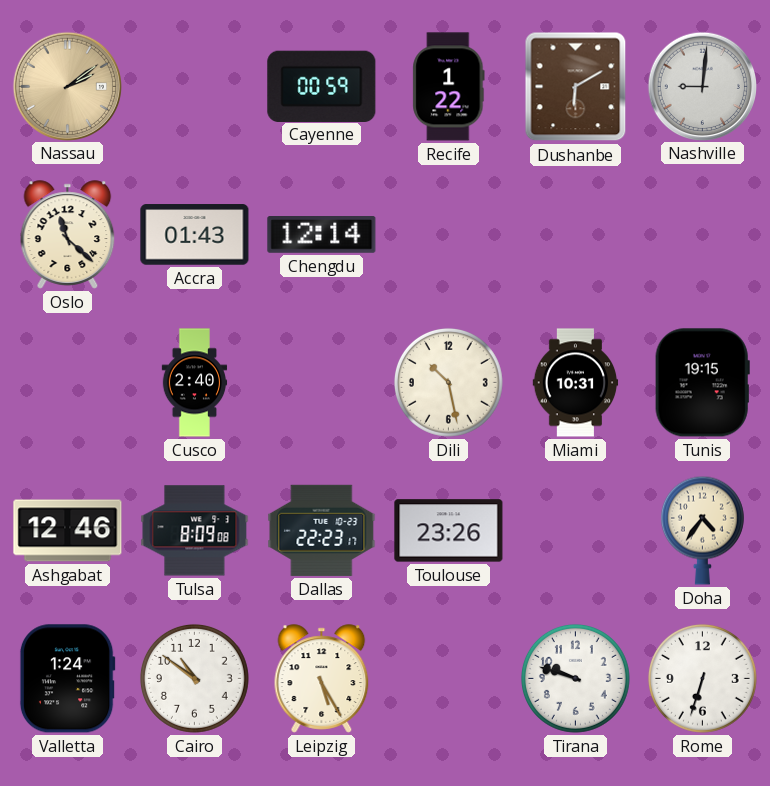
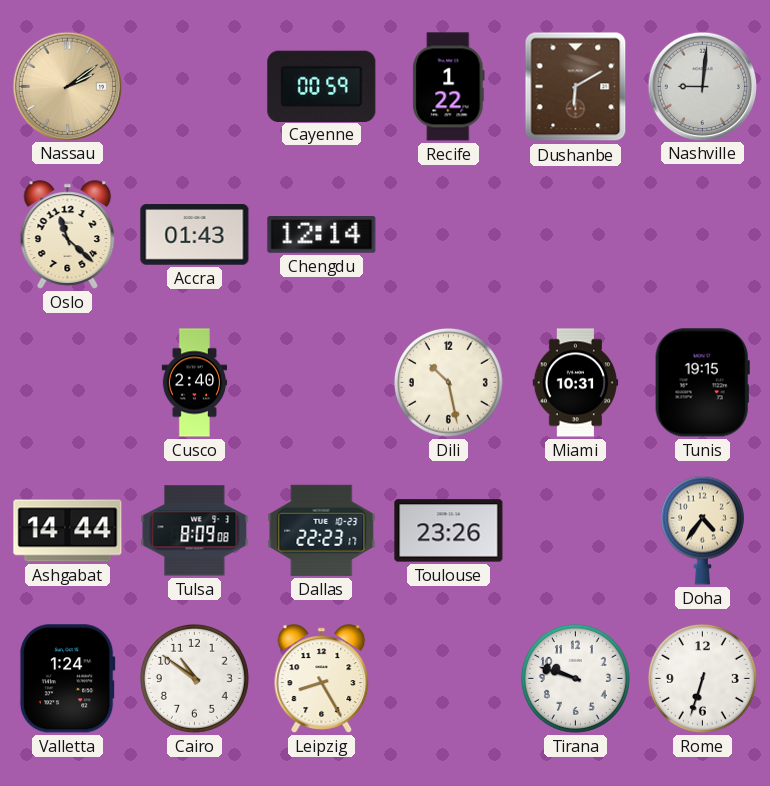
Ashgabat: 12:46 -> 14:44 (68, 531)
Leipzig: 5:25 -> 8:25 (322, 679)
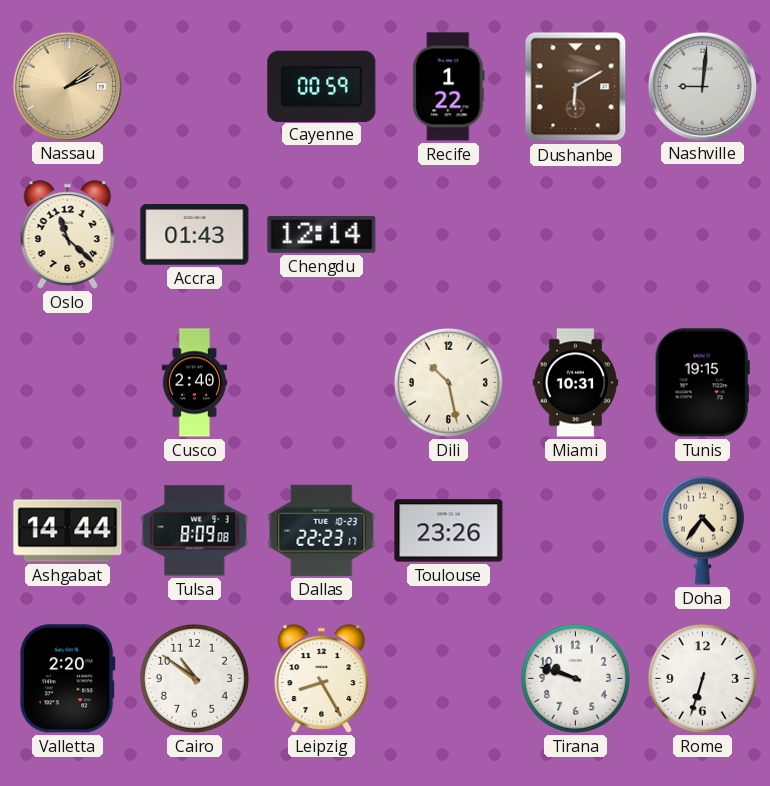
Valletta: 1:24 -> 2:20 (67, 679)
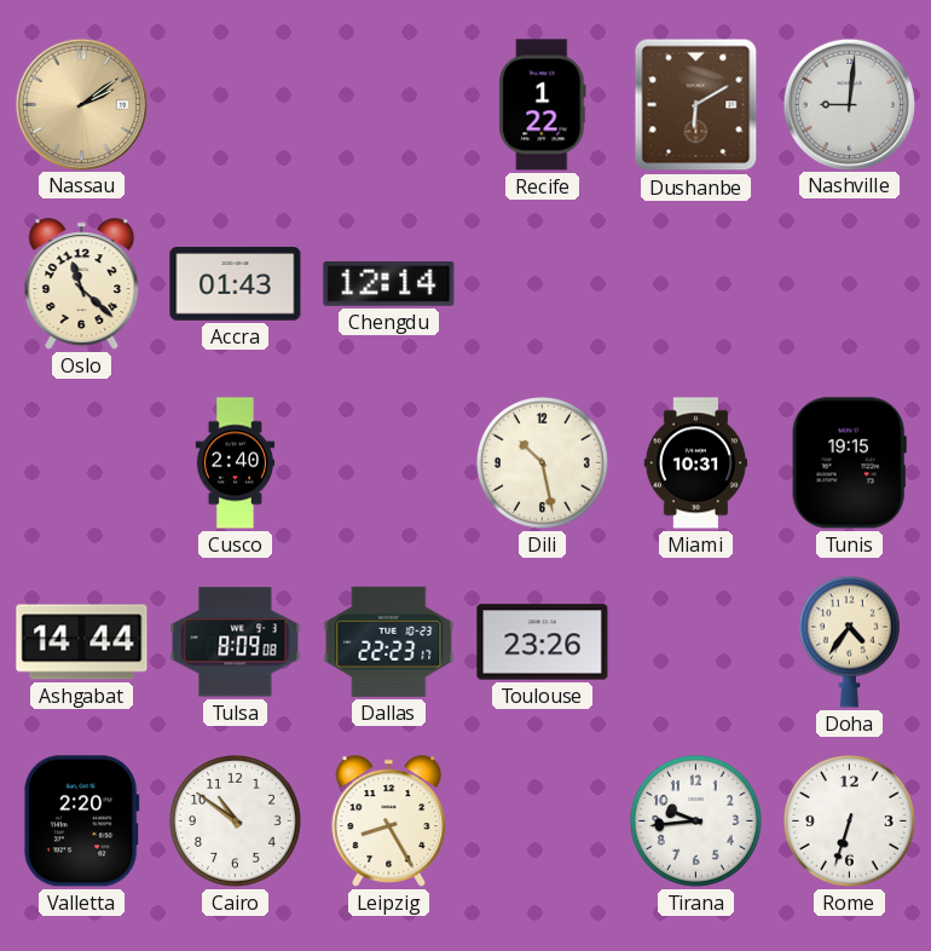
Cayenne: 00:59 -> none (322, 86)
Tirana: 9:48 -> 9:44 (695, 820)
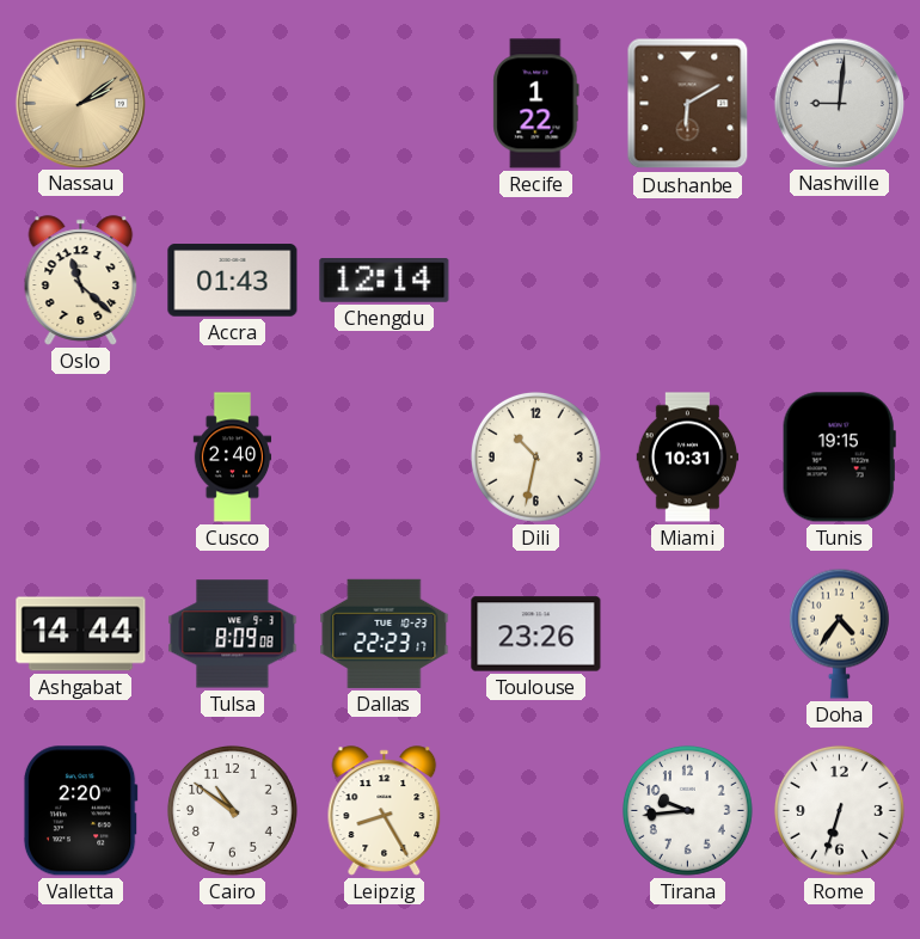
Dili: 10:28 -> 10:32 (535, 456)
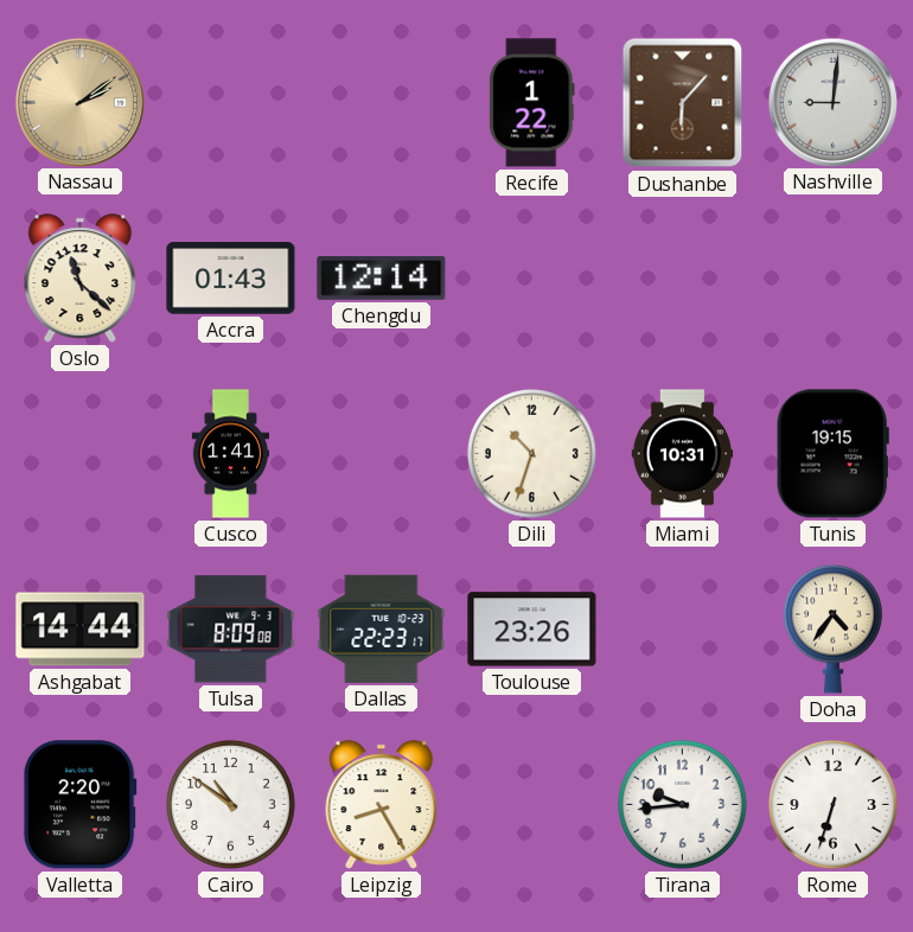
Dushanbe: 6:10 -> 6:07 (683, 103)
Cusco: 2:40 -> 1:41 (231, 454)
Dili: 10:32 -> 10:33 (531, 453)
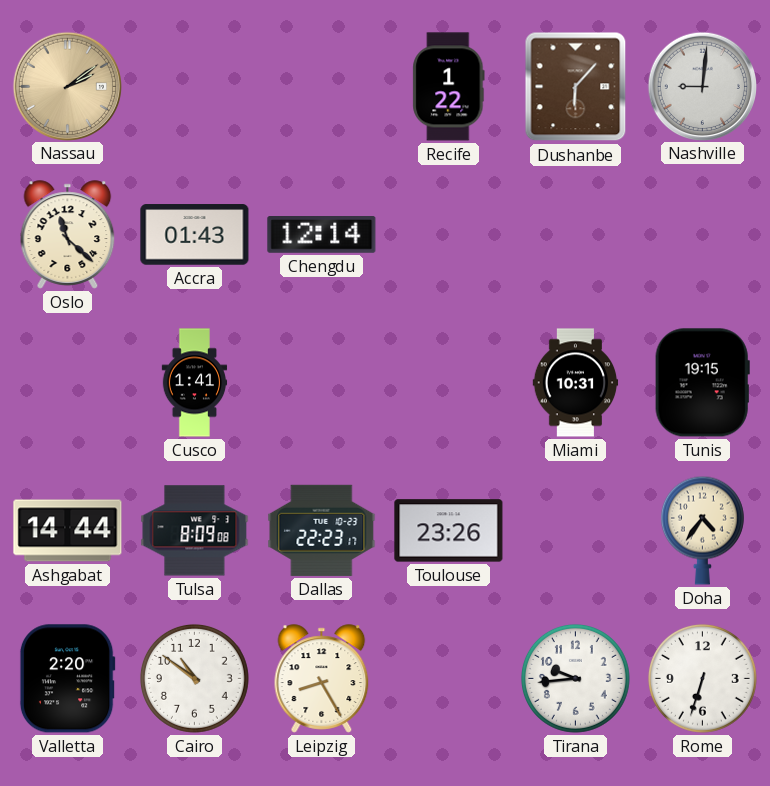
Dili: 10:33 -> none (531, 453)
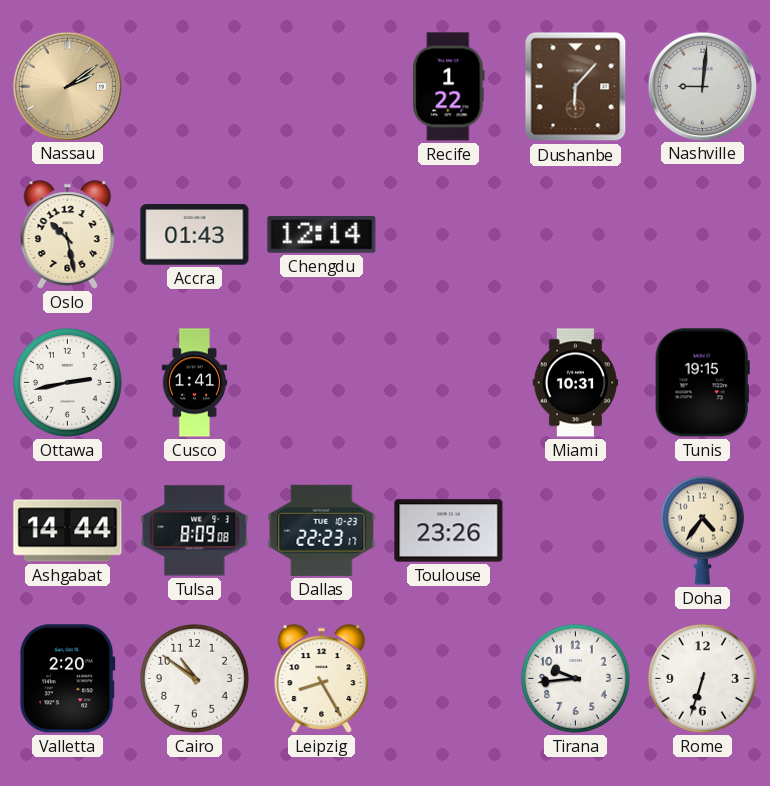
Oslo: 11:22 -> 10:28 (68, 235)
Ottawa: none -> 2:43 (67, 382)
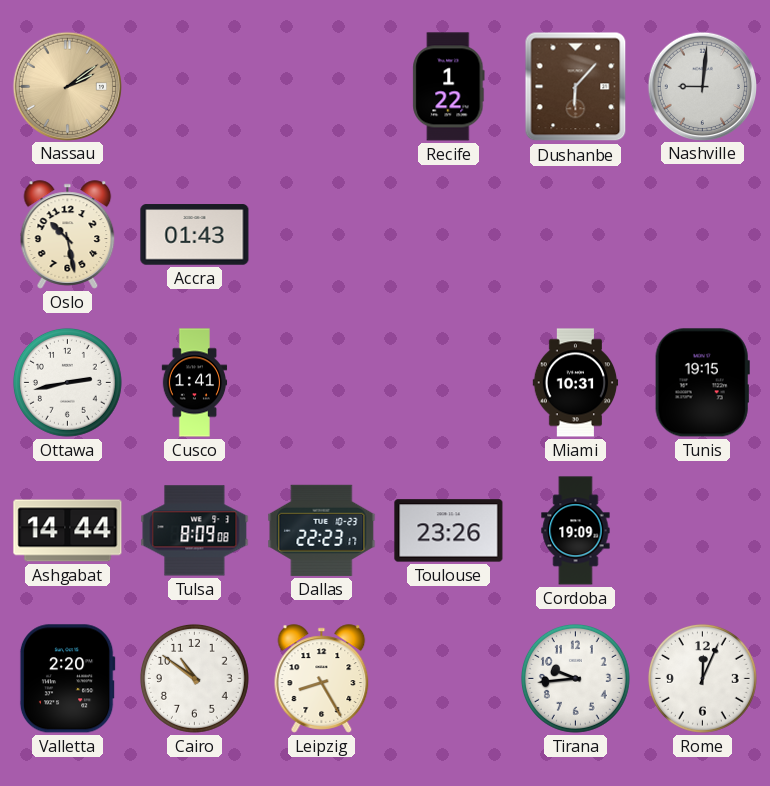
Chengdu: 12:14 -> none (322, 235)
Cordoba: none -> 19:09 (576, 531)
Doha: 4:36 -> none (702, 530)
Rome: 6:33 -> 12:04 (702, 678)
